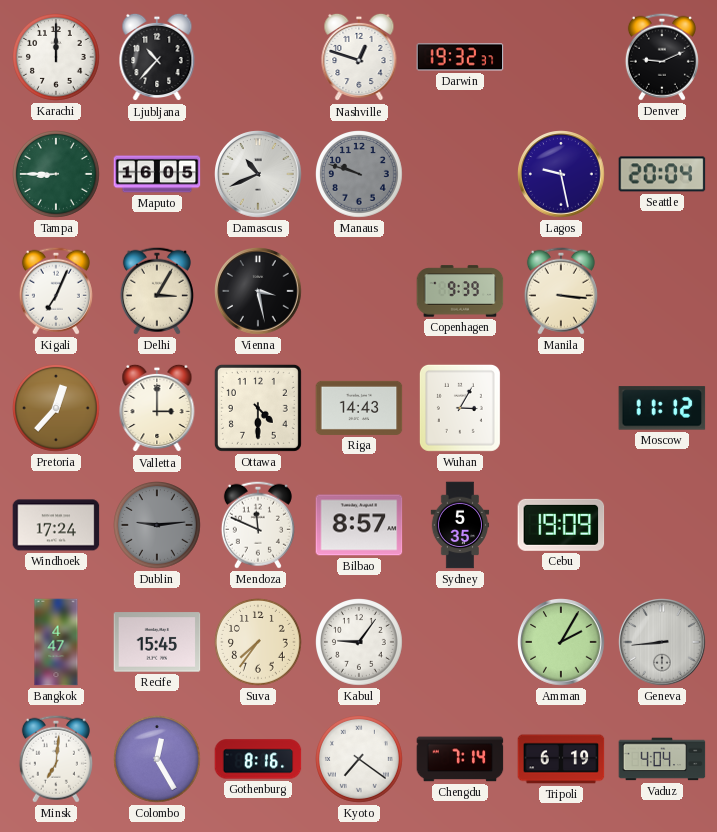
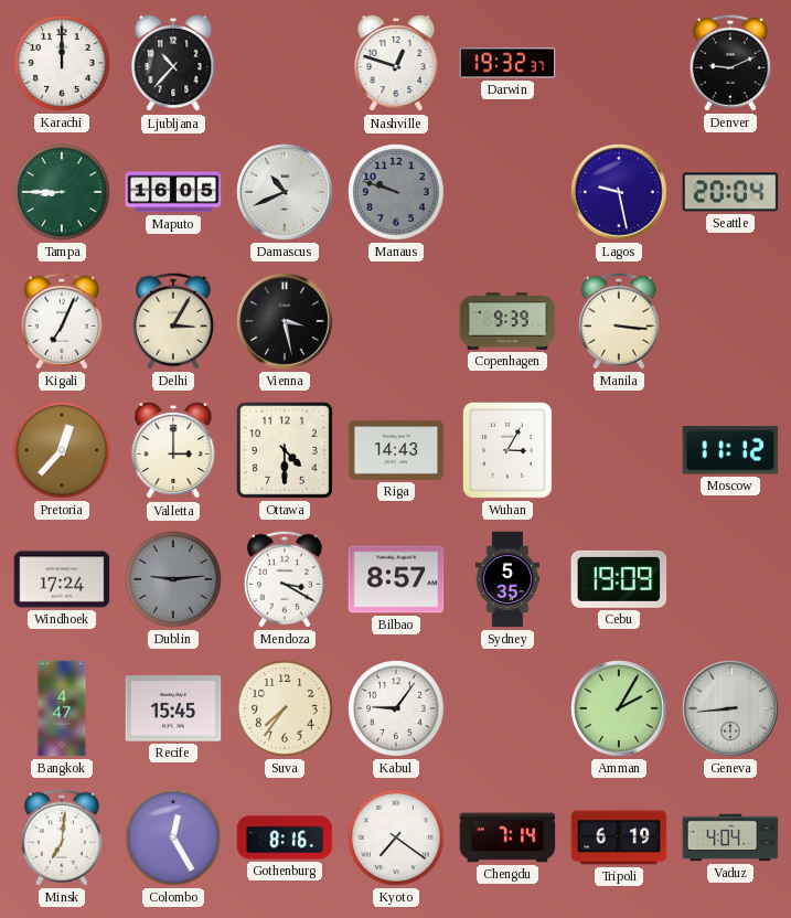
Mendoza: 11:49 -> 3:20 (285, 579)
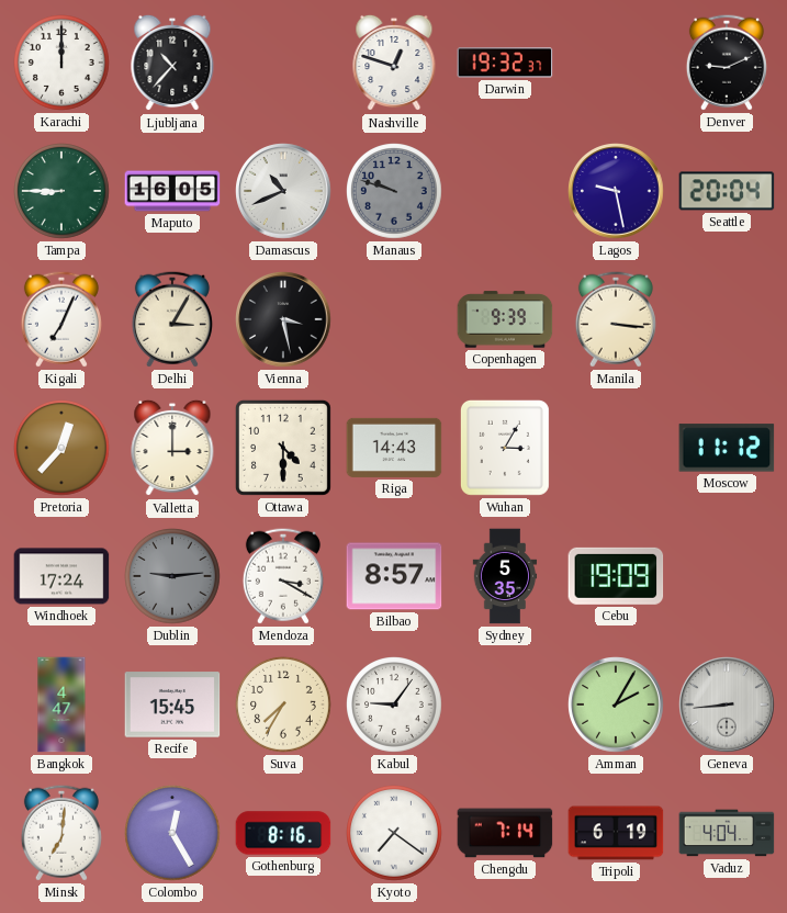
Suva: 7:36 -> 7:35 (284, 706)
